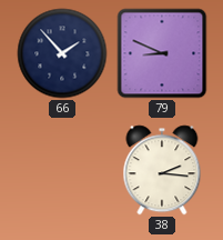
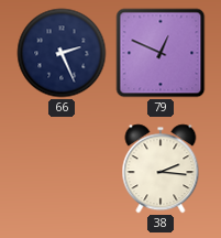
66: 1:53 -> 2:26 (62, 53)
79: 8:49 -> 12:49 (161, 53)
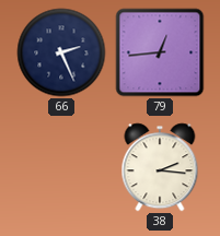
79: 12:49 -> 12:44 (160, 52)
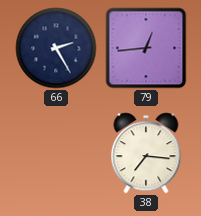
66: 2:26 -> 2:25 (56, 48)
38: 2:16 -> 7:16 (146, 153)
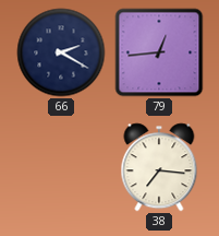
66: 2:25 -> 2:20 (61, 52)
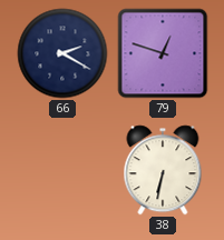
79: 12:44 -> 12:48 (163, 53)
38: 7:16 -> 6:32 (163, 170)
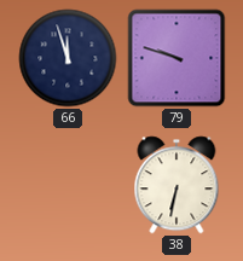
66: 2:20 -> 11:57 (68, 58)
79: 12:48 -> 9:48 (177, 58)
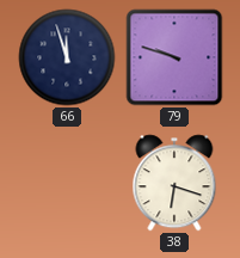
38: 6:32 -> 6:18 (174, 183)
